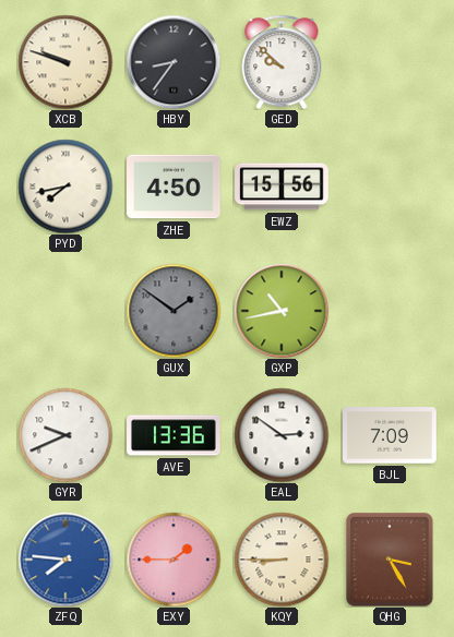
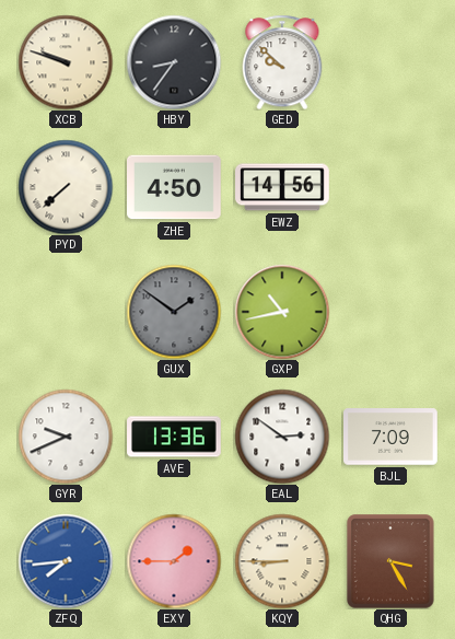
PYD: 7:43 -> 7:38 (66, 187)
EWZ: 15:56 -> 14:56 (282, 187)
ZFQ: 7:46 -> 7:44 (66, 561)
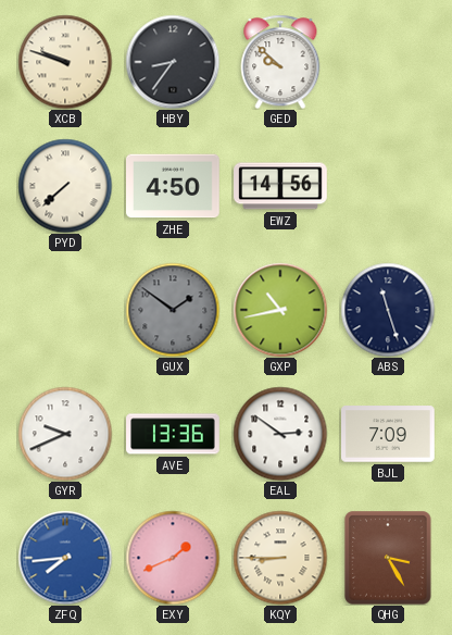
ABS: none -> 11:27 (388, 310)
EXY: 1:45 -> 1:41 (173, 558)
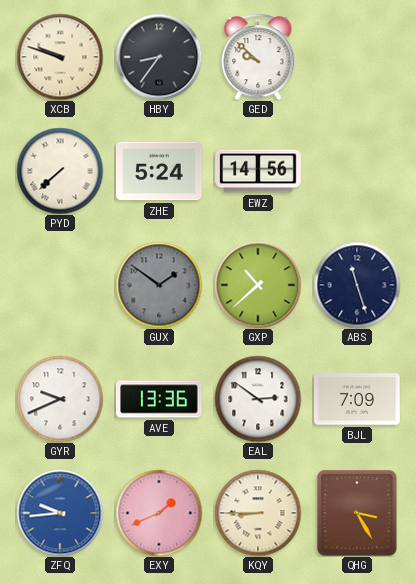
ZHE: 4:50 -> 5:24 (160, 171)
GXP: 10:43 -> 10:38 (258, 285)
ZFQ: 7:44 -> 9:44 (60, 513)
